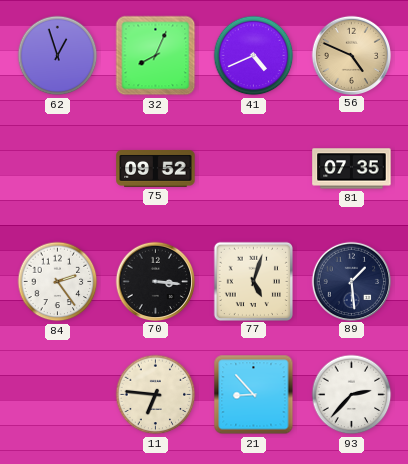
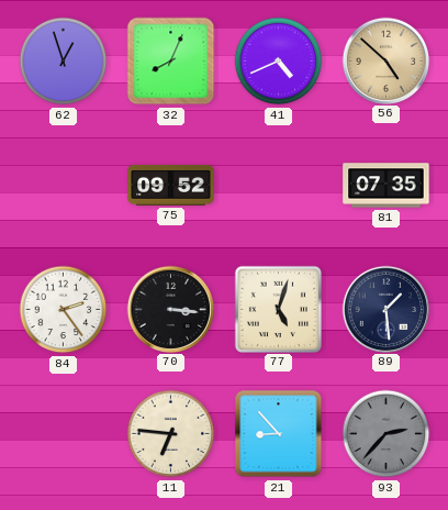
56: 4:49 -> 4:52 (385, 60)
93 dial: white -> grey (387, 434)
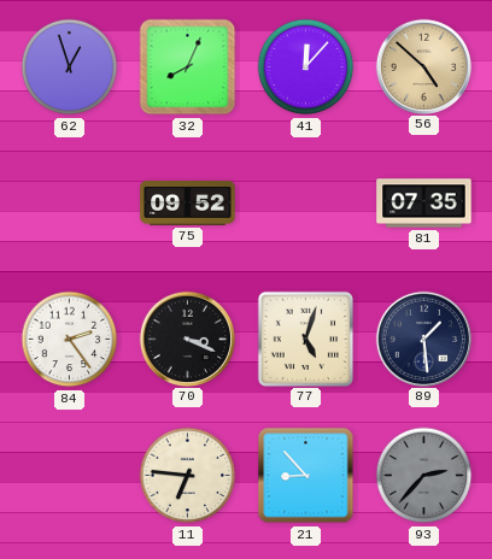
41: 4:41 -> 12:07 (306, 67)
70: 3:16 -> 3:19 (187, 339)
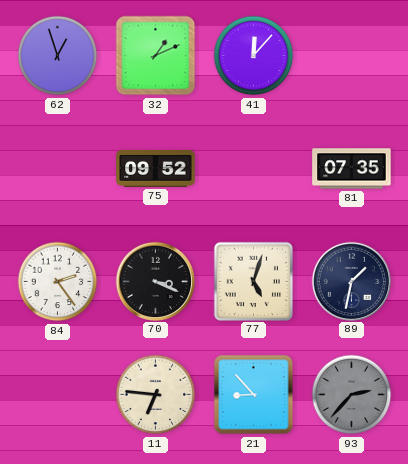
32: 8:04 -> 1:11 (156, 56)
56: 4:52 -> none (423, 66)
89: 1:29 -> 1:32 (351, 281)
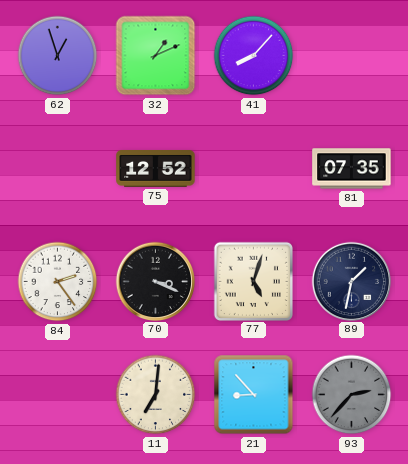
41: 12:07 -> 8:07 (254, 56)
75: 09:52 -> 12:52 (156, 169)
11: 6:46 -> 7:01 (156, 395)
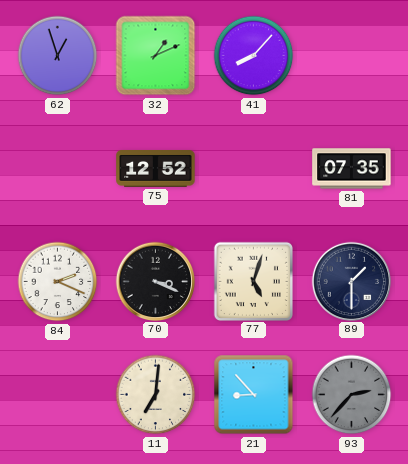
84: 2:24 -> 2:19 (58, 282)
89: 1:32 -> 1:30 (351, 281)
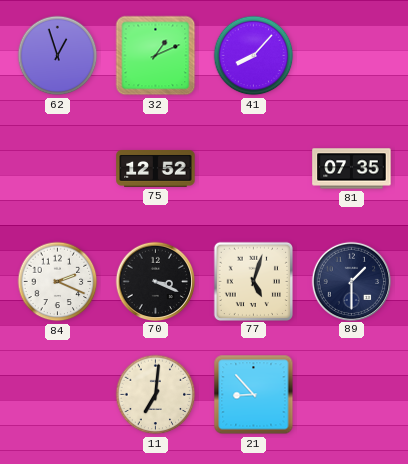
93: 2:37 -> none (352, 395)
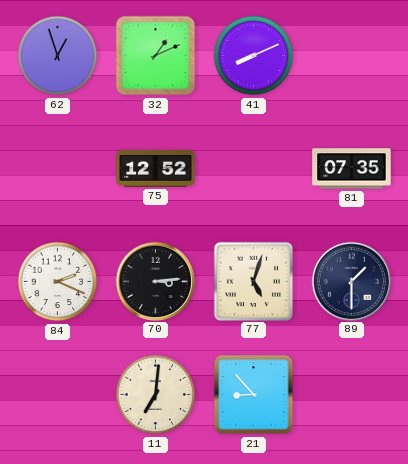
41: 8:07 -> 8:11 (254, 56)
70: 3:19 -> 3:14 (155, 281)
